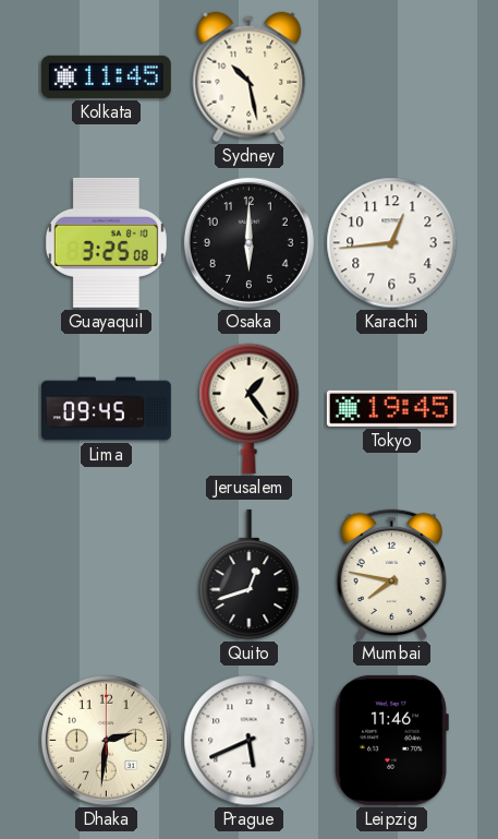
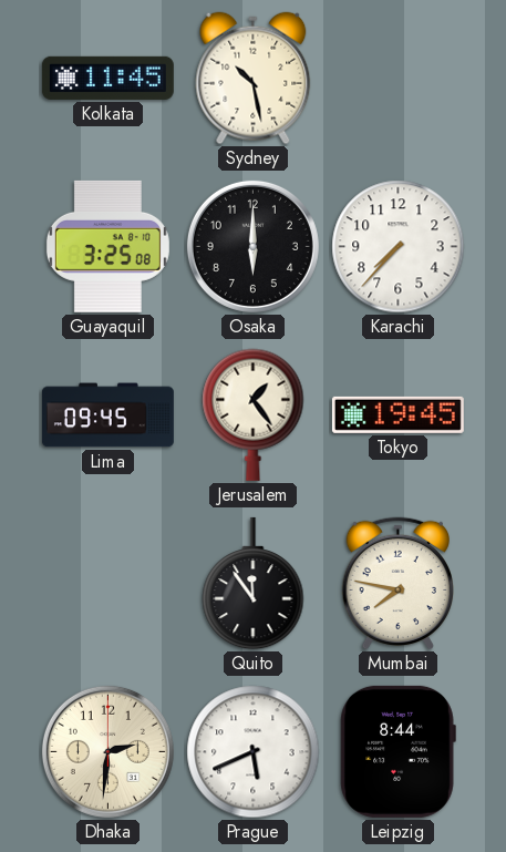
Karachi: 12:44 -> 7:37 (399, 247)
Quito: 12:42 -> 11:54 (254, 584)
Leipzig: 11:46 -> 8:44 (397, 751)
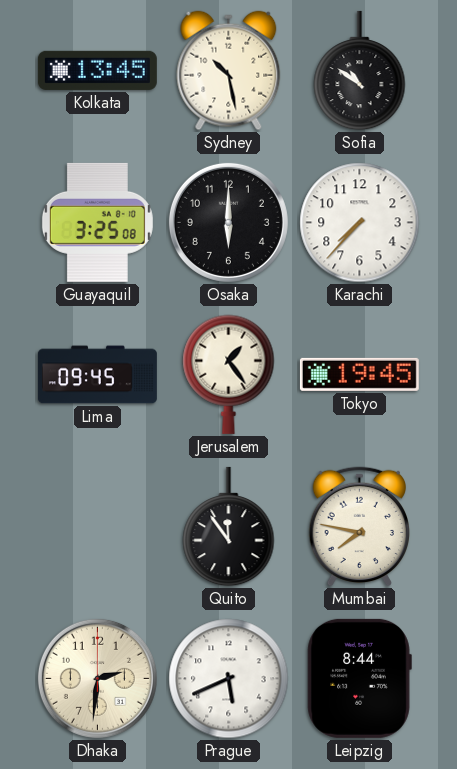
Kolkata: 11:45 -> 13:45 (97, 70)
Sofia: none -> 10:51 (360, 71)
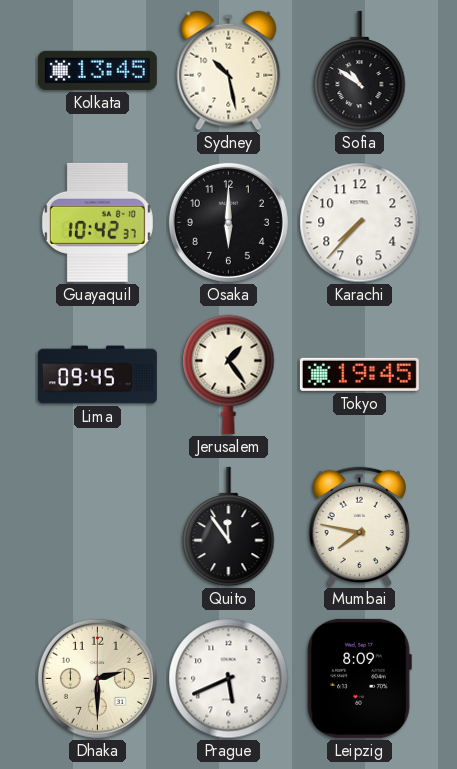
Guayaquil: 3:25 -> 10:42 (97, 222)
Dhaka: 2:31 -> 2:30 (97, 678)
Leipzig: 8:44 -> 8:09 (359, 678)
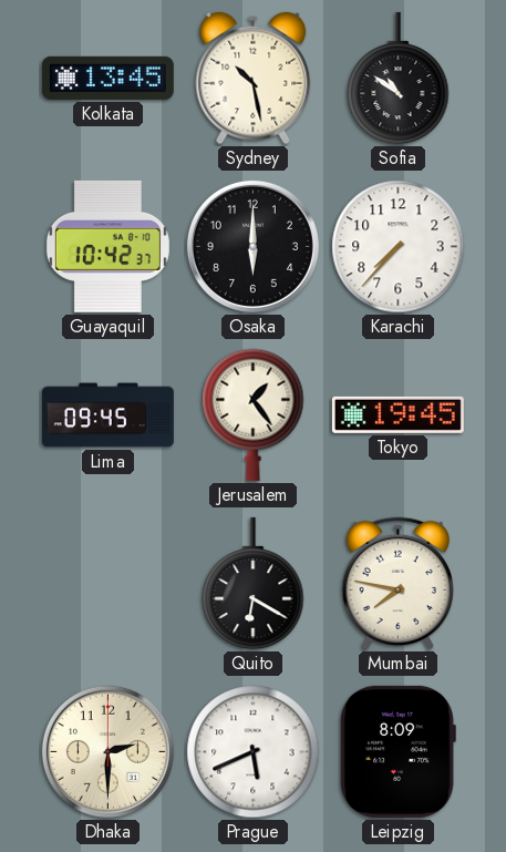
Quito: 11:54 -> 6:20 (254, 584)
